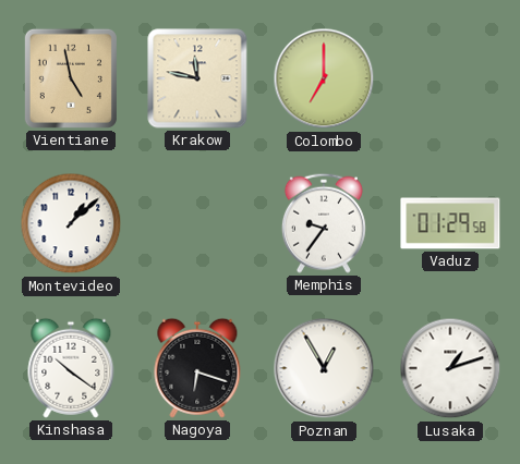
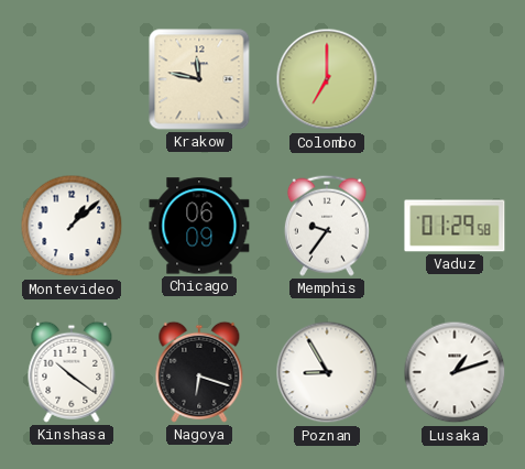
Vientiane: 4:58 -> none (71, 78)
Chicago: none -> 06:09 (199, 226)
Poznan: 12:55 -> 8:55 (327, 372)
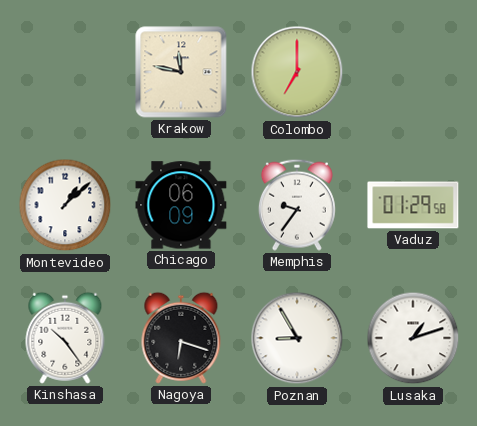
Kinshasa: 10:21 -> 10:24 (65, 338)
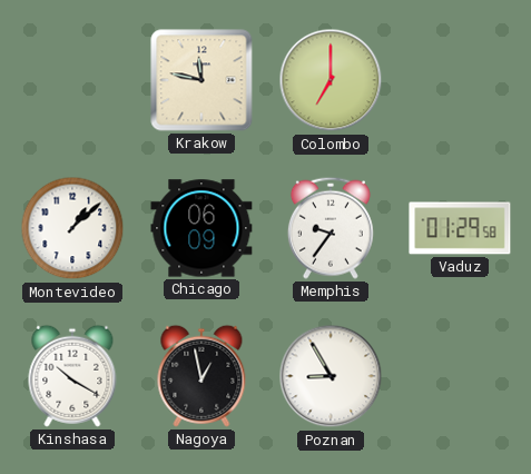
Kinshasa: 10:24 -> 10:20 (72, 376)
Nagoya: 6:18 -> 12:58 (201, 376)
Lusaka: 1:12 -> none (413, 338)
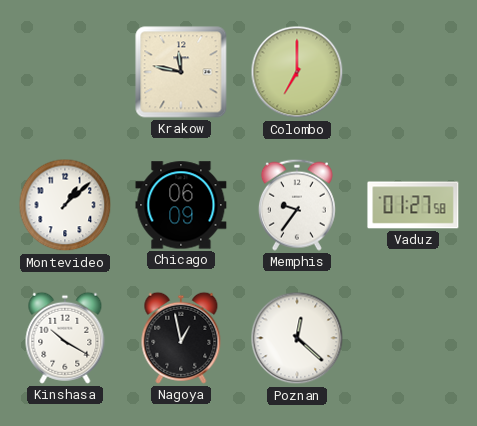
Vaduz: 01:29 -> 01:27 (413, 205)
Poznan: 8:55 -> 12:22 (297, 338)
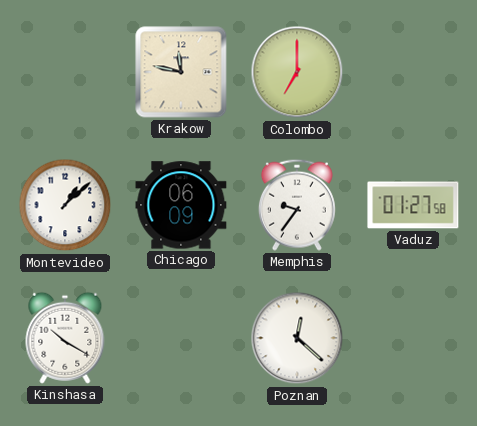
Nagoya: 12:58 -> none (181, 338)
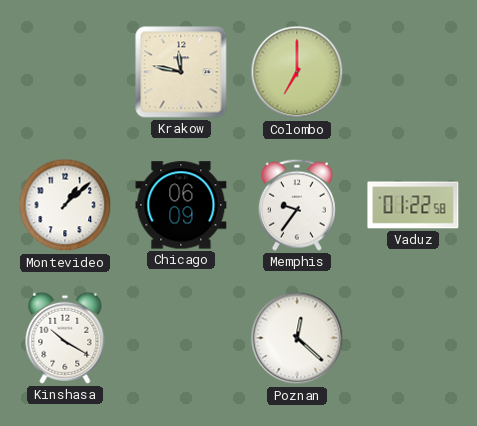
Vaduz: 01:27 -> 01:22 (413, 205)
